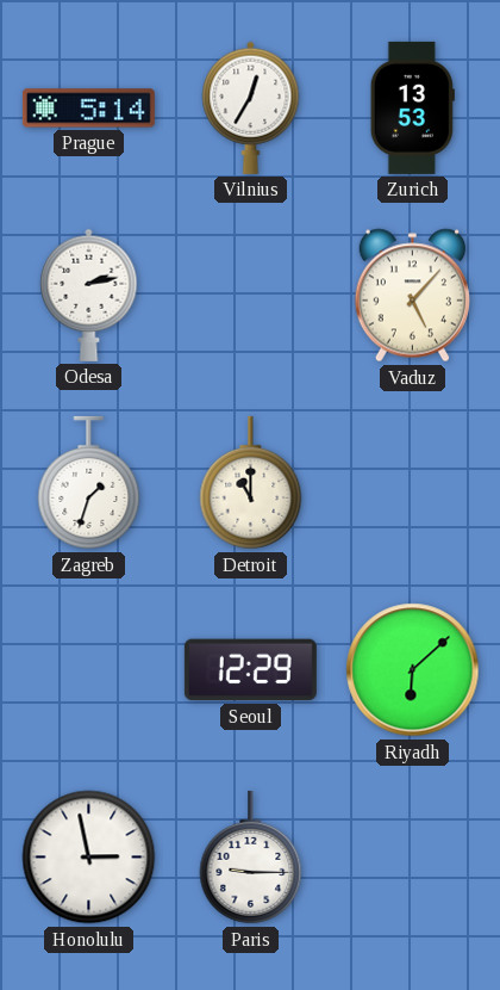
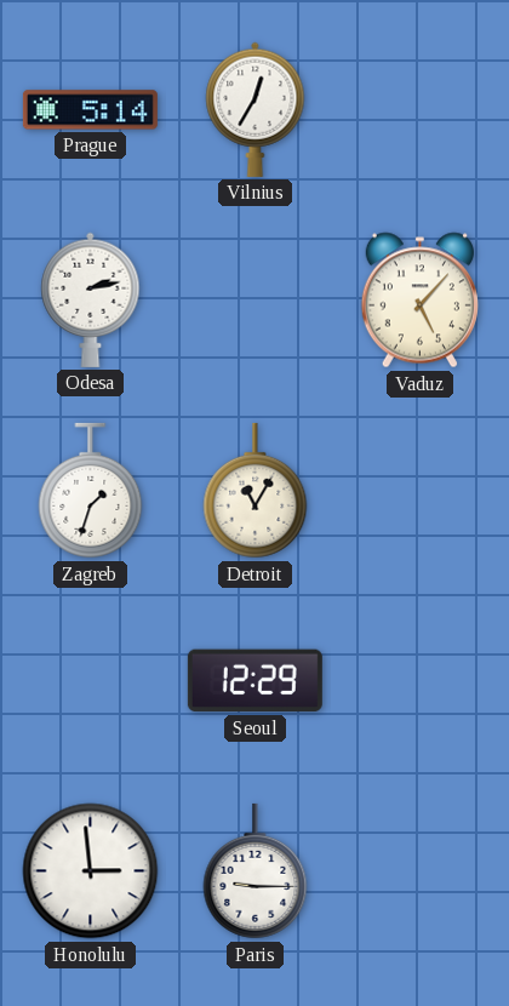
Zurich: 13:53 -> none (412, 107)
Detroit: 11:00 -> 11:05 (256, 491)
Riyadh: 6:08 -> none (413, 670)
Honolulu: 2:58 -> 2:59 (91, 871)
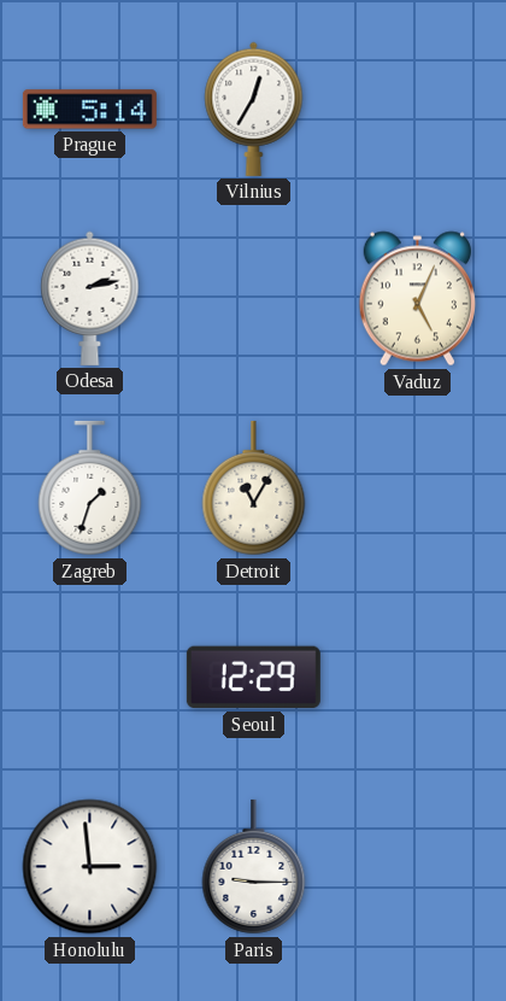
Vaduz: 5:07 -> 5:04 (417, 299)
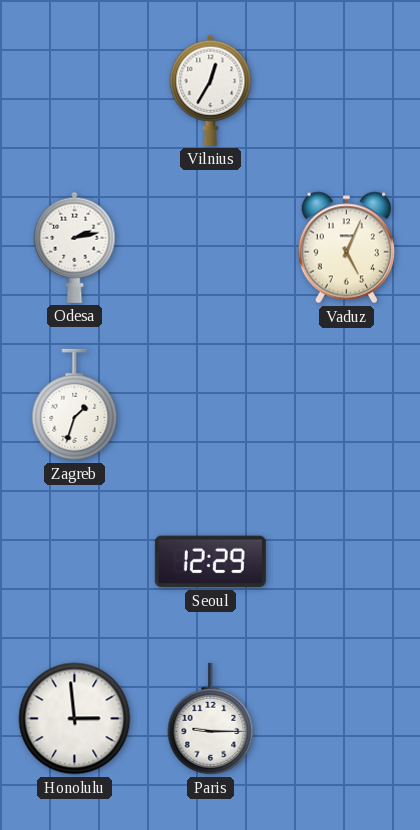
Prague: 5:14 -> none (89, 110)
Detroit: 11:05 -> none (254, 488)
